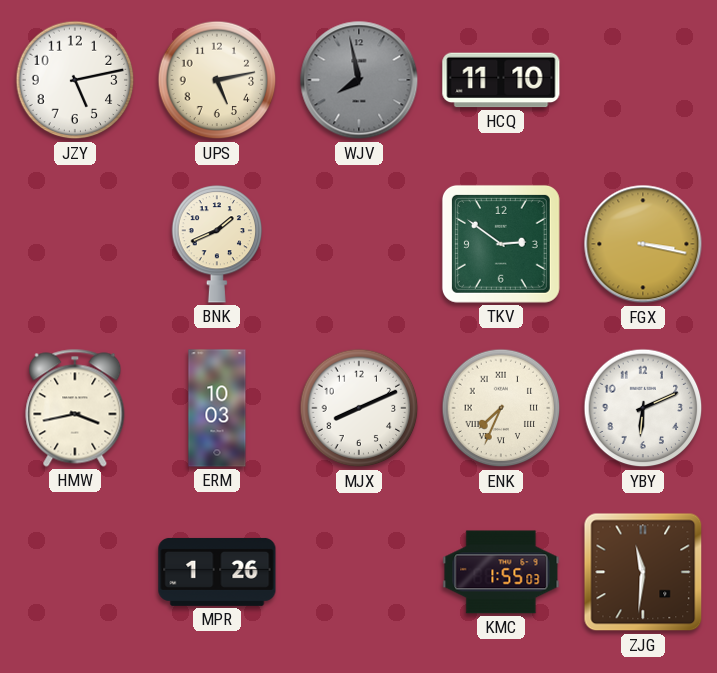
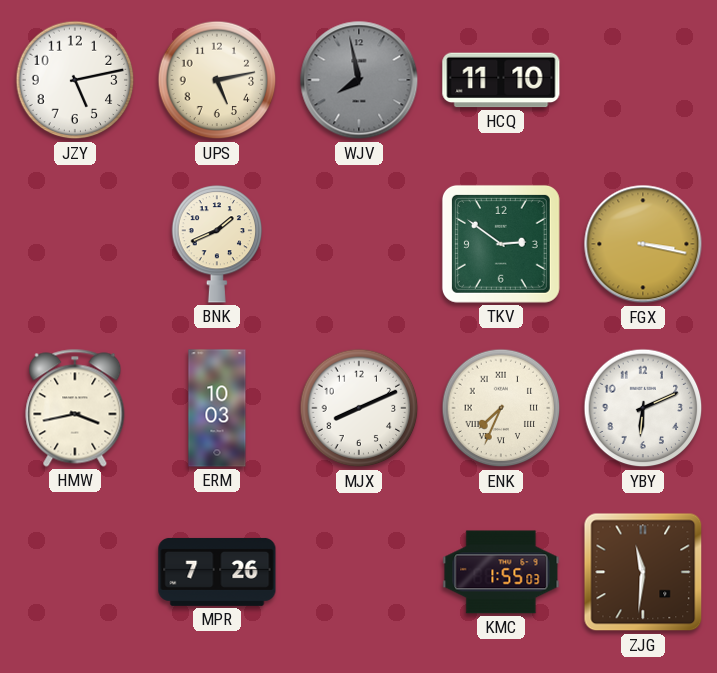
MPR: 1:26 -> 7:26 (217, 572)
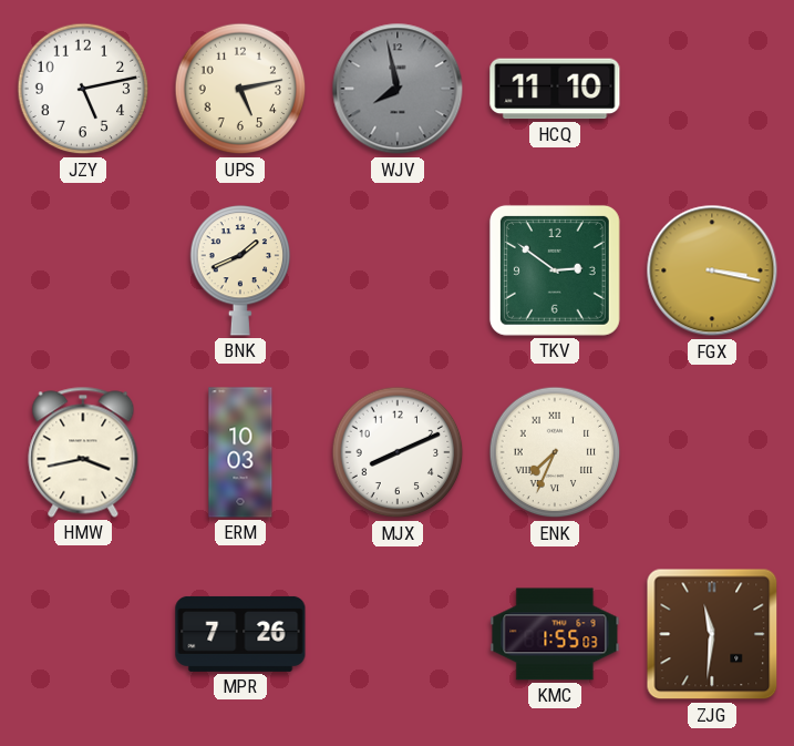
YBY: 6:11 -> none (643, 408)
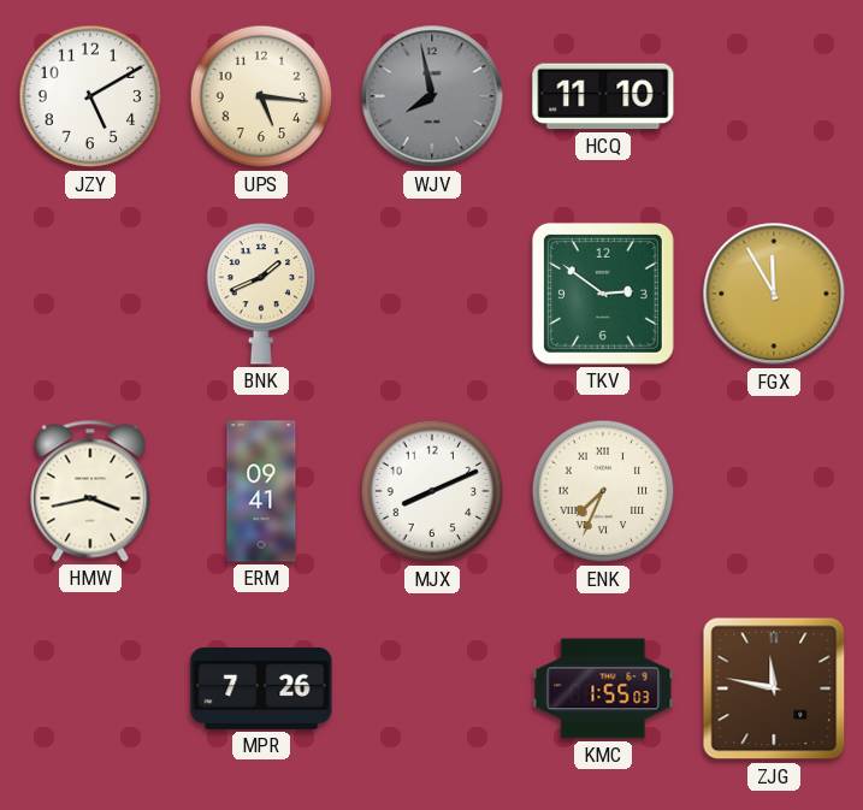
JZY: 5:13 -> 5:10 (90, 96)
UPS: 5:13 -> 5:16 (261, 96)
FGX: 3:17 -> 11:55 (774, 294)
ERM: 10:03 -> 09:41 (261, 491)
ZJG: 11:31 -> 11:47 (774, 688)
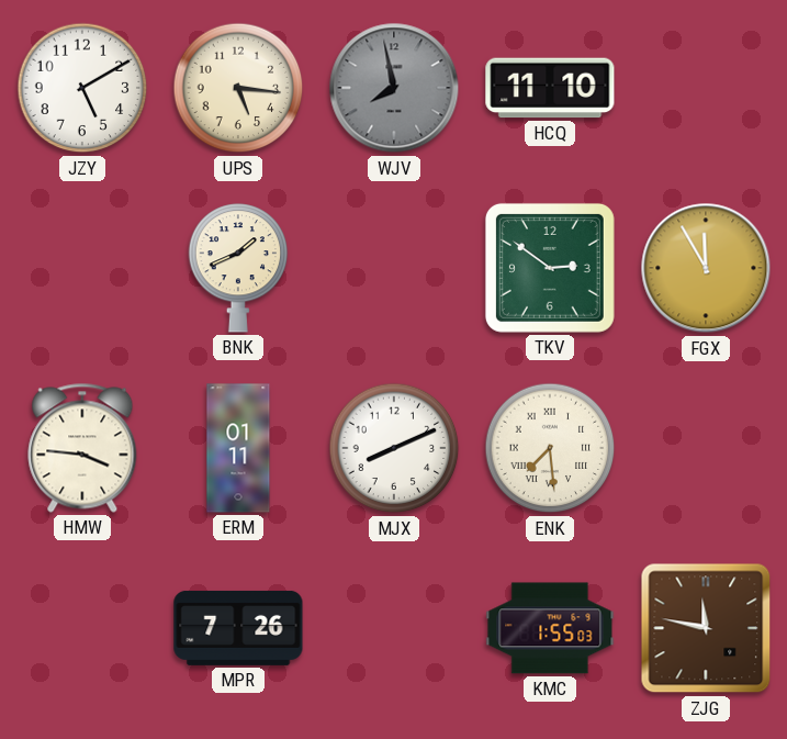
HMW: 3:43 -> 3:46 (82, 448)
ERM: 09:41 -> 01:11 (238, 448)
ENK: 7:34 -> 7:29 (550, 448)
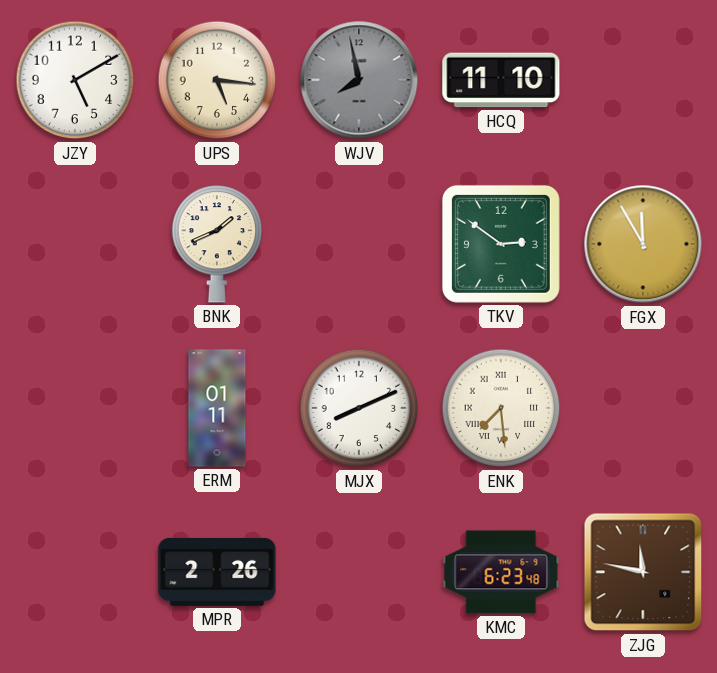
HMW: 3:46 -> none (82, 448)
MPR: 7:26 -> 2:26 (217, 572)
KMC: 1:55 -> 6:23 (501, 572)
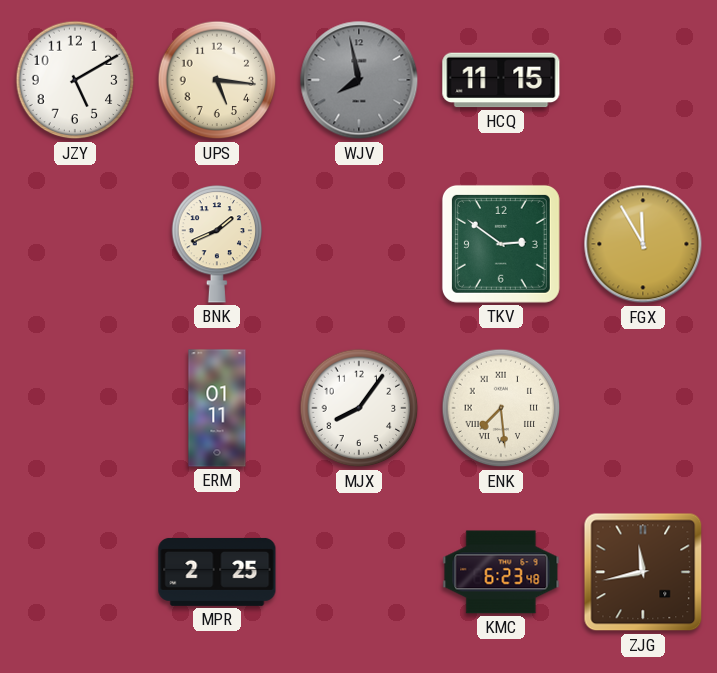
HCQ: 11:10 -> 11:15 (501, 80)
MJX: 8:11 -> 8:06 (359, 408)
MPR: 2:26 -> 2:25 (217, 572)
ZJG: 11:47 -> 11:43 (643, 572)
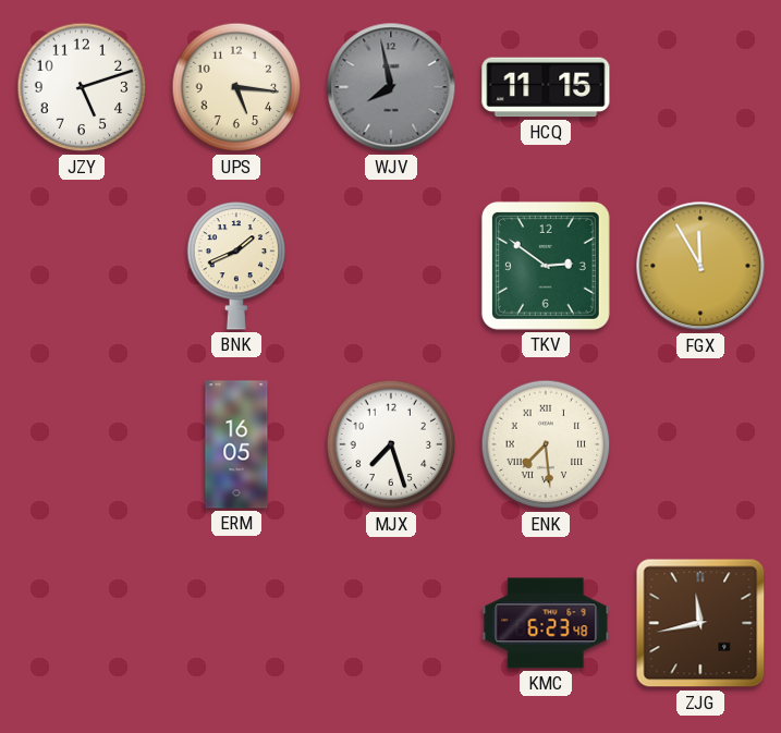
JZY: 5:10 -> 5:12 (82, 87)
ERM: 01:11 -> 16:05 (236, 444)
MJX: 8:06 -> 7:27 (391, 444)
MPR: 2:25 -> none (217, 572)
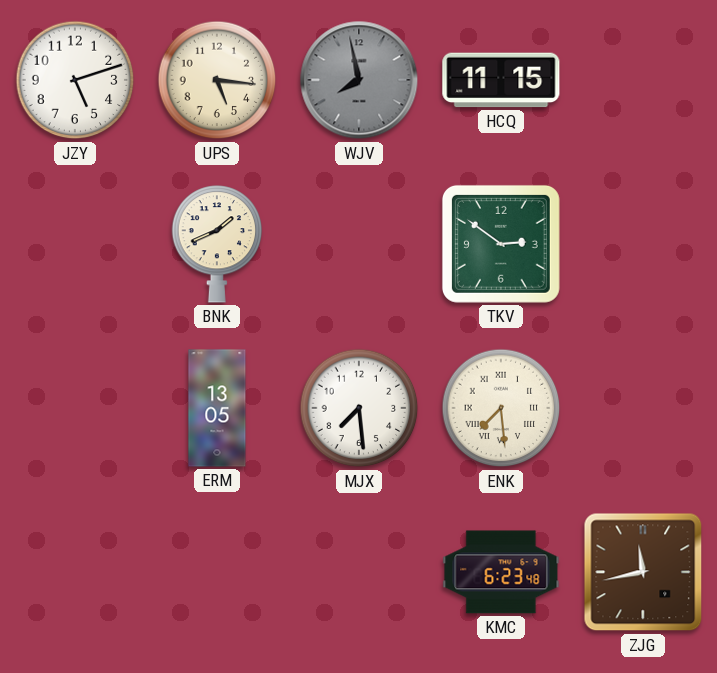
FGX: 11:55 -> none (700, 266)
ERM: 16:05 -> 13:05 (217, 408)
MJX: 7:27 -> 7:29 (359, 408)
